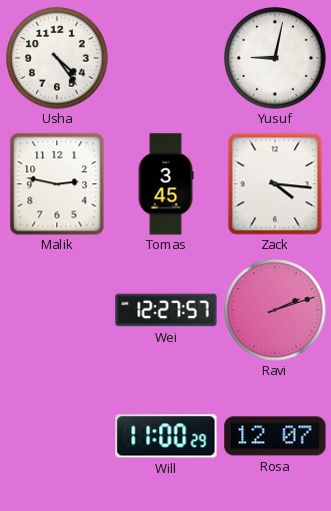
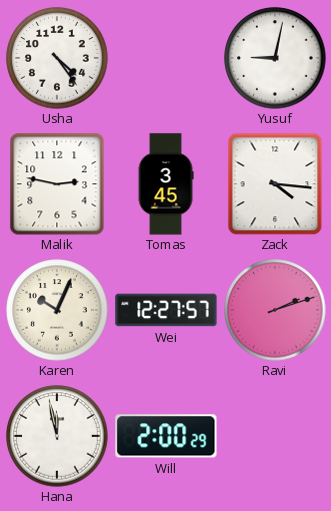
Karen: none -> 10:04 (57, 310)
Hana: none -> 11:58 (57, 436)
Will: 11:00 -> 2:00 (166, 436)
Rosa: 12:07 -> none (275, 436)
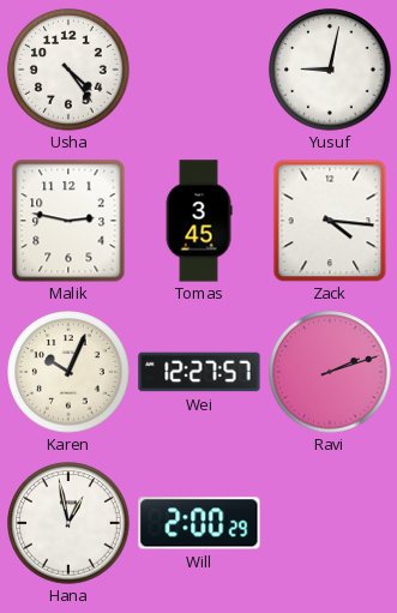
Hana: 11:58 -> 12:58 (68, 523)
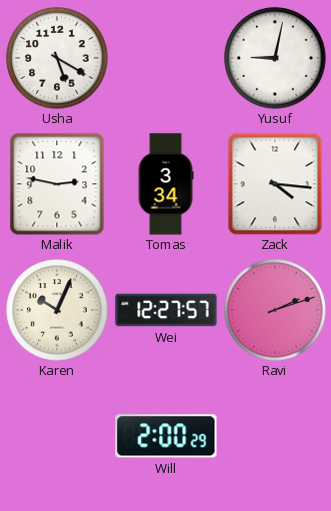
Usha: 4:24 -> 5:20 (57, 58)
Tomas: 3:45 -> 3:34 (166, 184)
Hana: 12:58 -> none (68, 523)
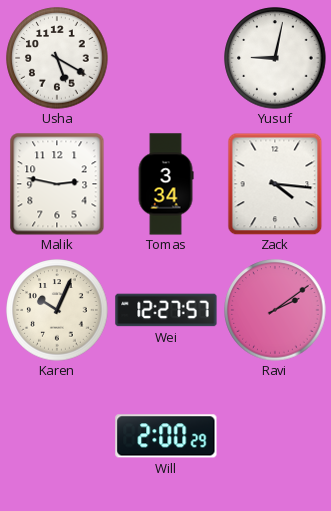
Ravi: 2:12 -> 2:09 (275, 310)
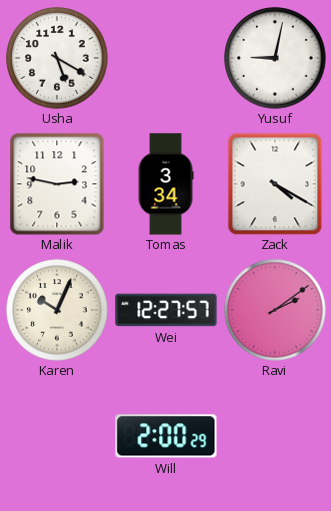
Zack: 4:16 -> 4:20 (275, 184)
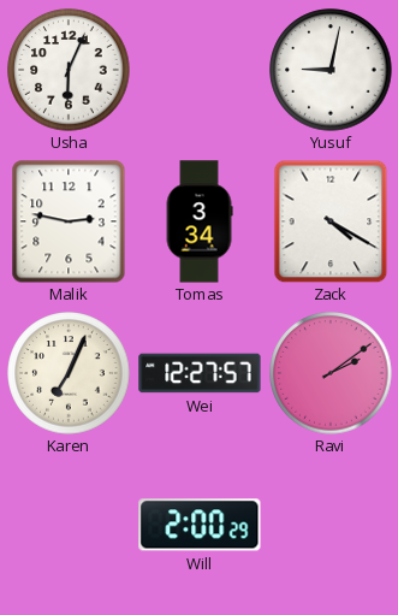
Usha: 5:20 -> 6:04 (69, 70)
Karen: 10:04 -> 7:04 (69, 373)
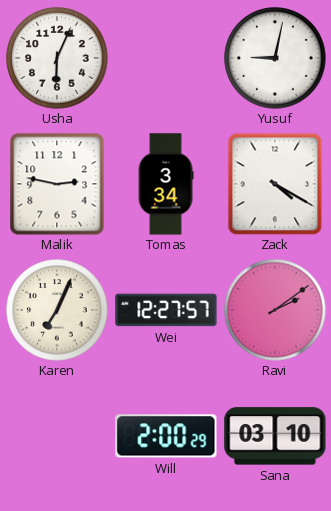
Sana: none -> 03:10 (275, 436)
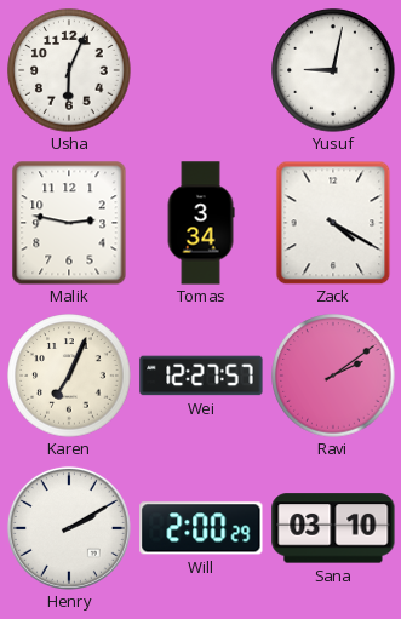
Henry: none -> 2:10 (69, 528)
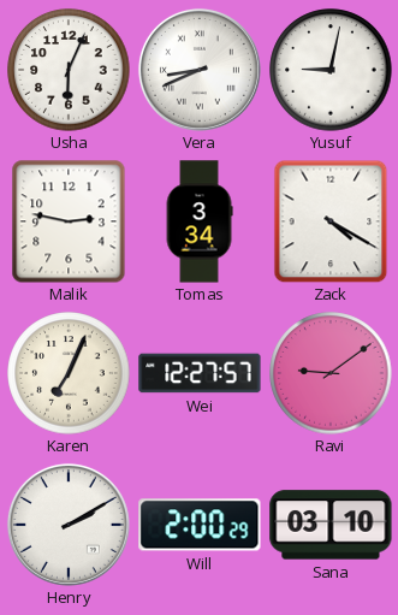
Vera: none -> 8:41 (200, 70)
Ravi: 2:09 -> 9:09 (331, 373)
